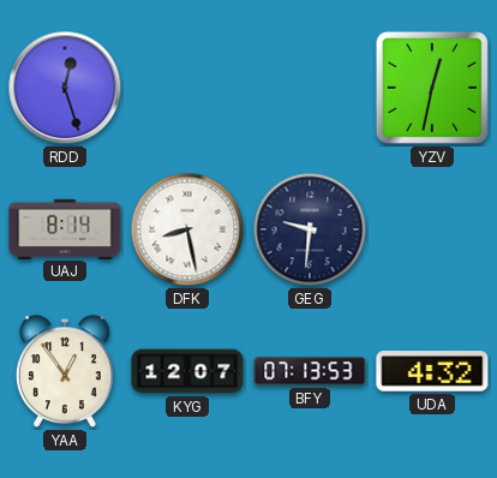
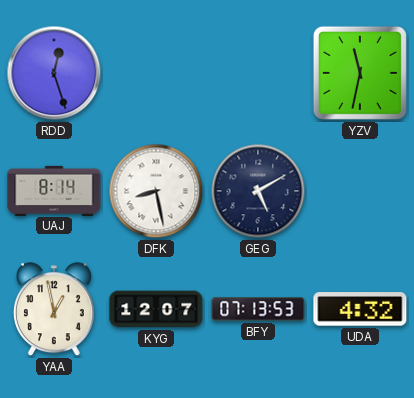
YZV: 12:32 -> 11:32 (360, 73)
GEG: 9:31 -> 5:10 (258, 191)
YAA: 12:54 -> 12:58 (54, 310)
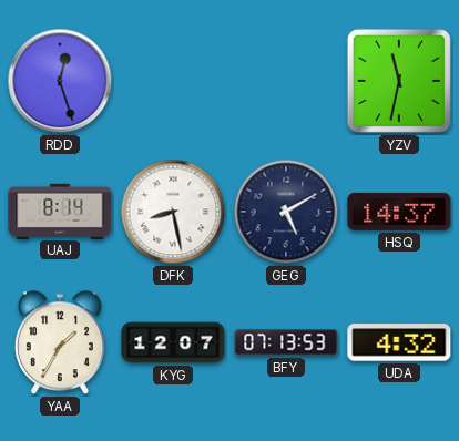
HSQ: none -> 14:37 (399, 212)
YAA: 12:58 -> 1:35 (60, 343)
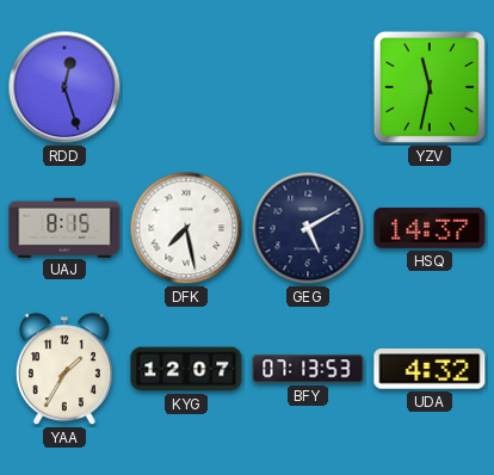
UAJ: 8:14 -> 8:15 (64, 227)
DFK: 8:28 -> 7:28 (186, 228)
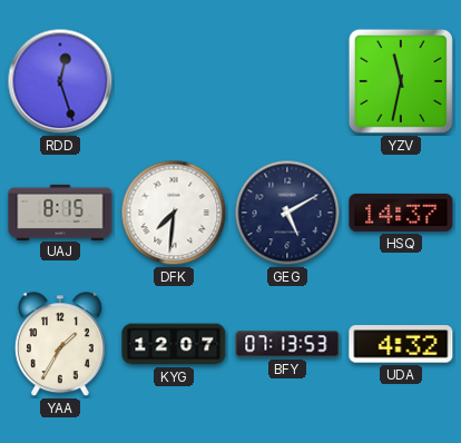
DFK: 7:28 -> 7:31 (174, 213)
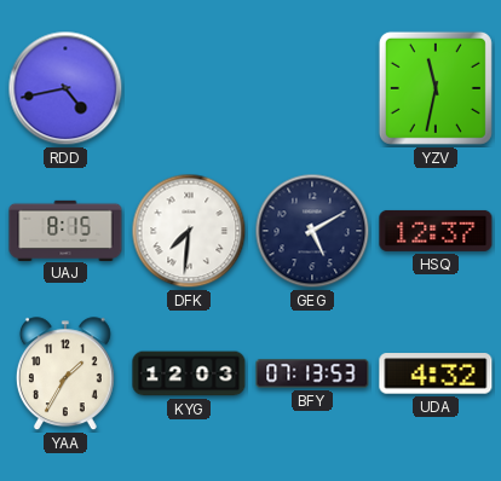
RDD: 12:27 -> 4:43 (65, 88)
HSQ: 14:37 -> 12:37 (436, 231)
KYG: 12:07 -> 12:03 (189, 373)
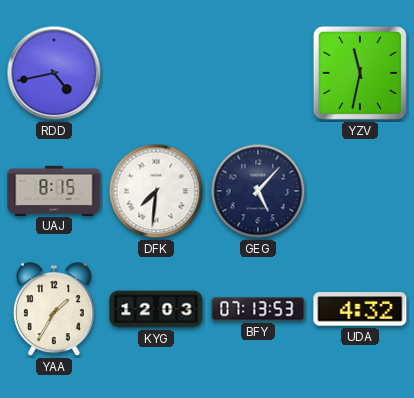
GEG: 5:10 -> 5:07 (258, 191)
HSQ: 12:37 -> none (436, 231)
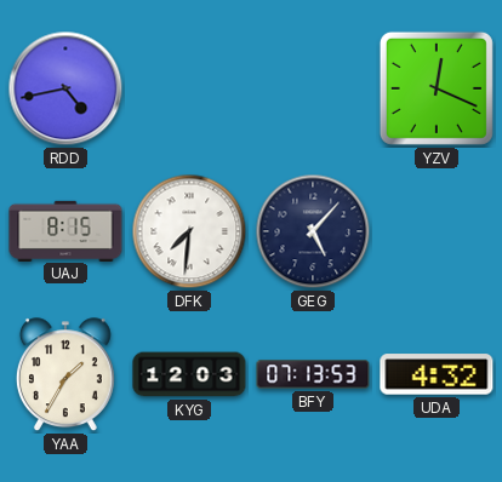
YZV: 11:32 -> 12:19 (437, 88)
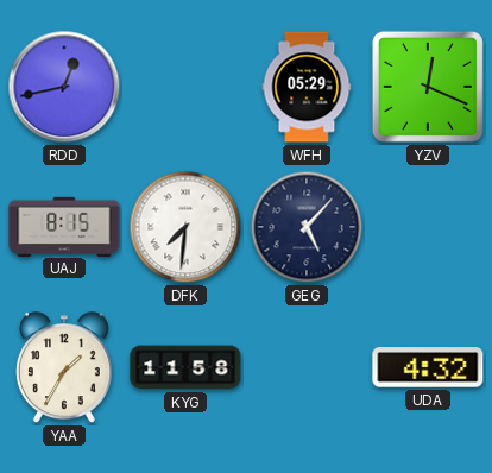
RDD: 4:43 -> 12:43 (64, 87)
WFH: none -> 05:29 (307, 87)
KYG: 12:03 -> 11:58 (185, 367)
BFY: 07:13 -> none (313, 374)
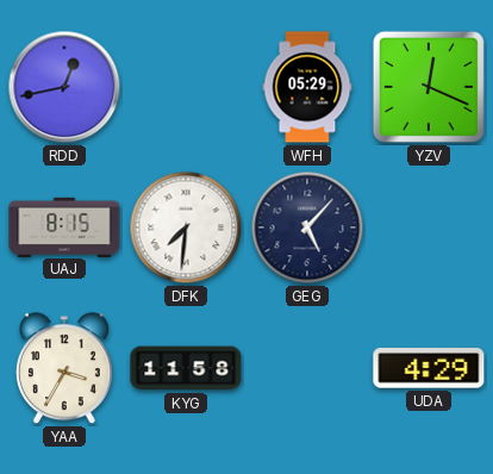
YAA: 1:35 -> 3:35 (64, 369)
UDA: 4:32 -> 4:29 (429, 368)
